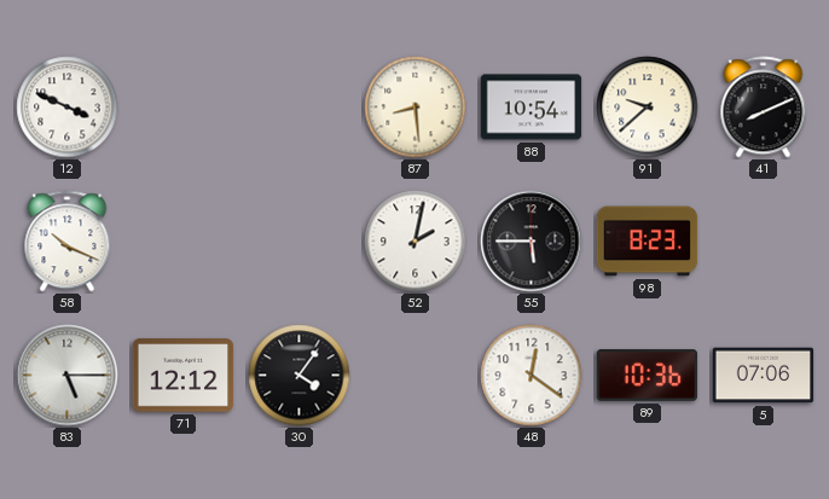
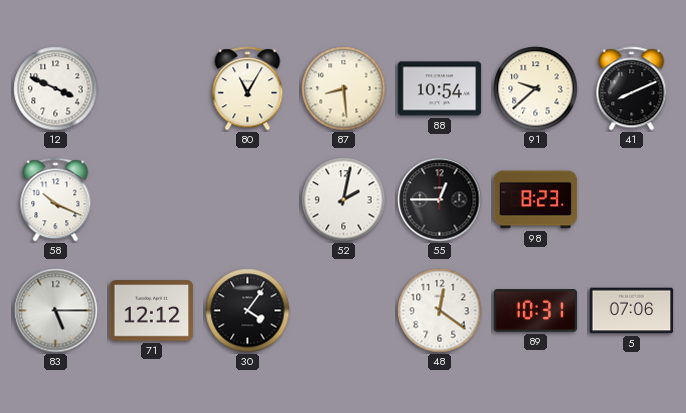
80: none -> 11:05 (248, 89)
55: 5:45 -> 12:45 (440, 200)
89: 10:36 -> 10:31 (536, 311)
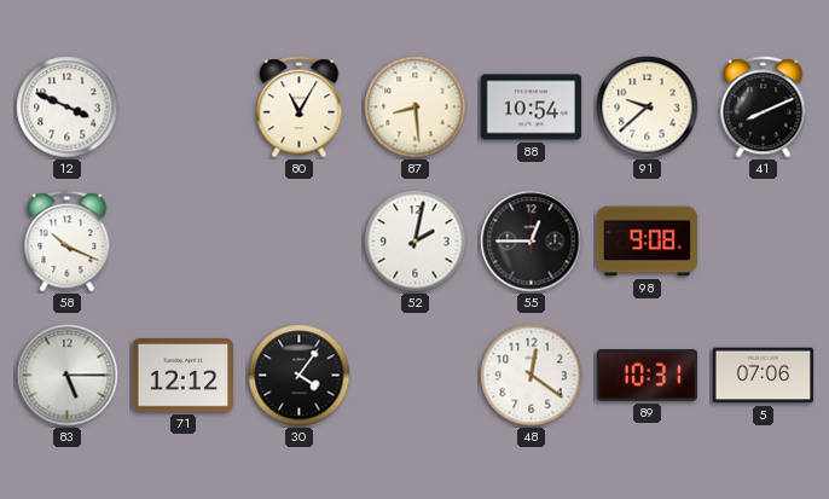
98: 8:23 -> 9:08 (648, 242)
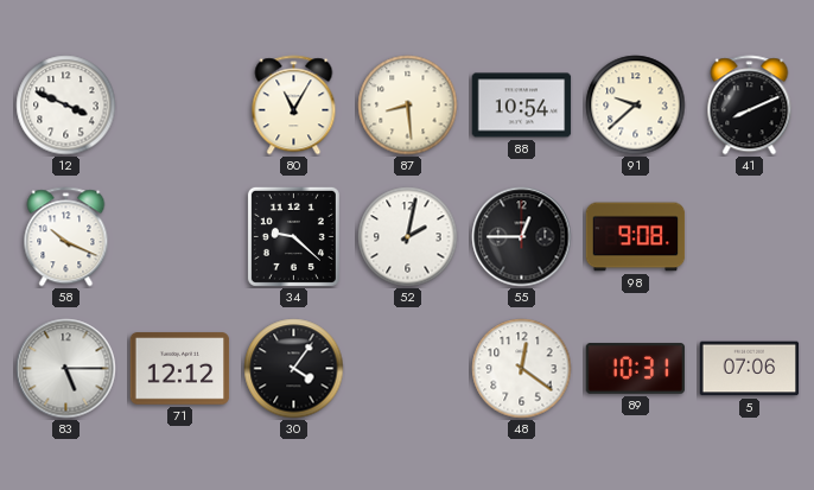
34: none -> 9:22 (293, 236)
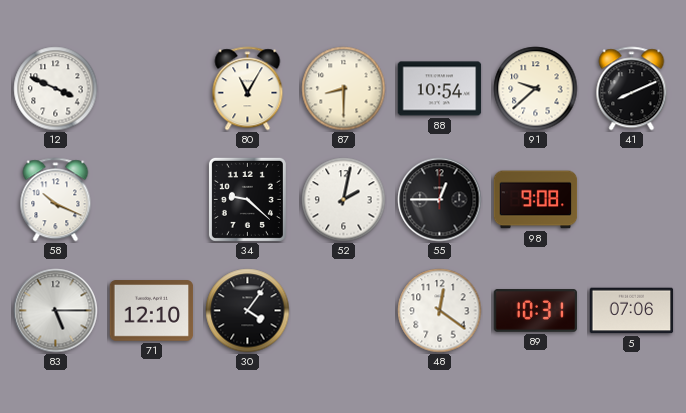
87: 8:29 -> 8:30 (344, 89)
71: 12:12 -> 12:10 (152, 311)
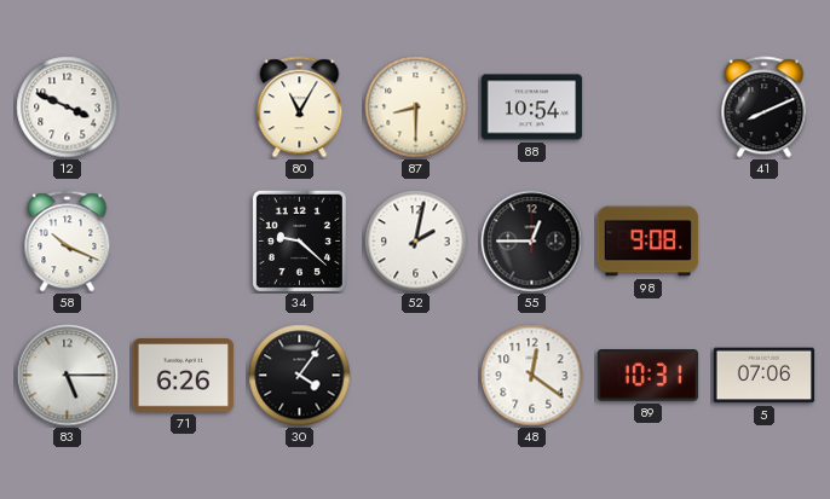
91: 9:38 -> none (536, 89)
71: 12:10 -> 6:26 (184, 376)
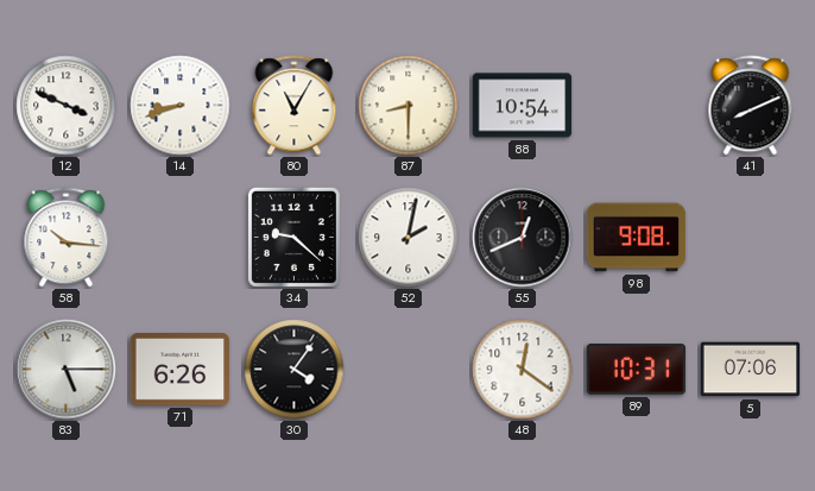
14: none -> 8:42 (181, 106)
58: 10:19 -> 10:16 (67, 238)
55: 12:45 -> 12:41 (523, 238)
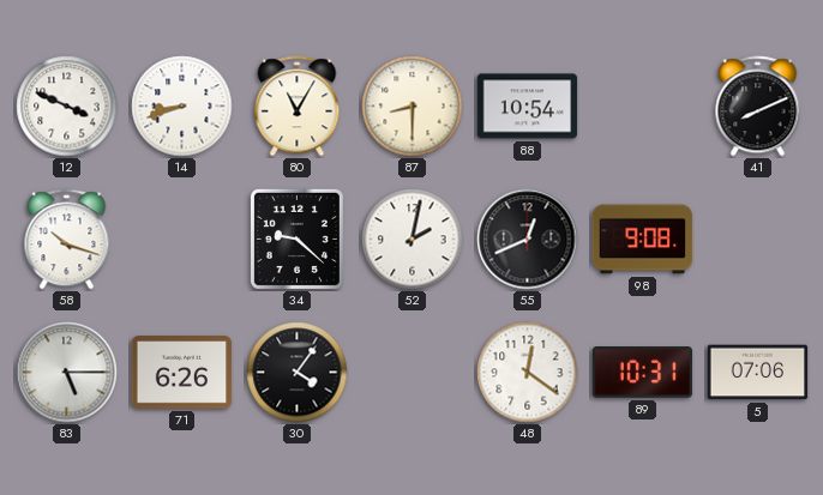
58: 10:16 -> 10:18 (67, 240)
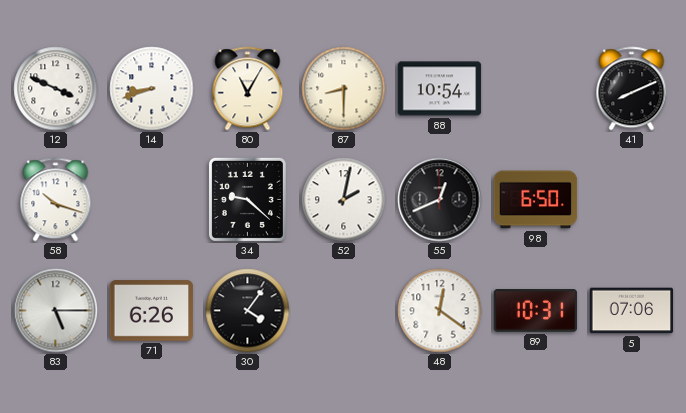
98: 9:08 -> 6:50 (536, 200)
